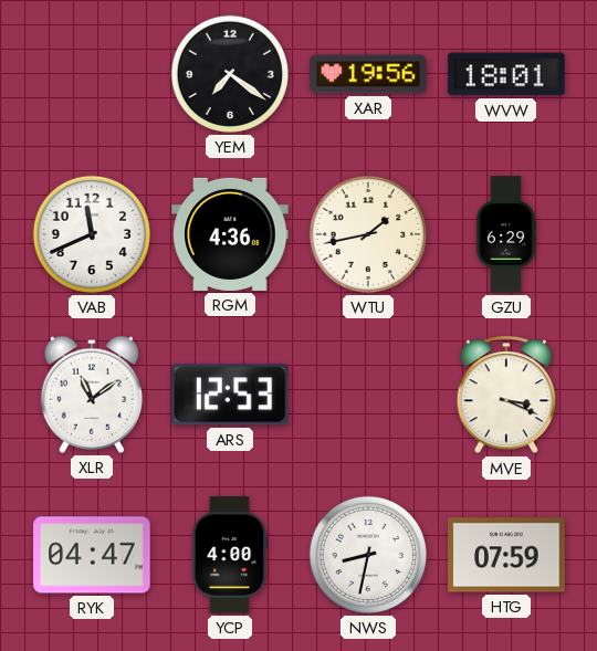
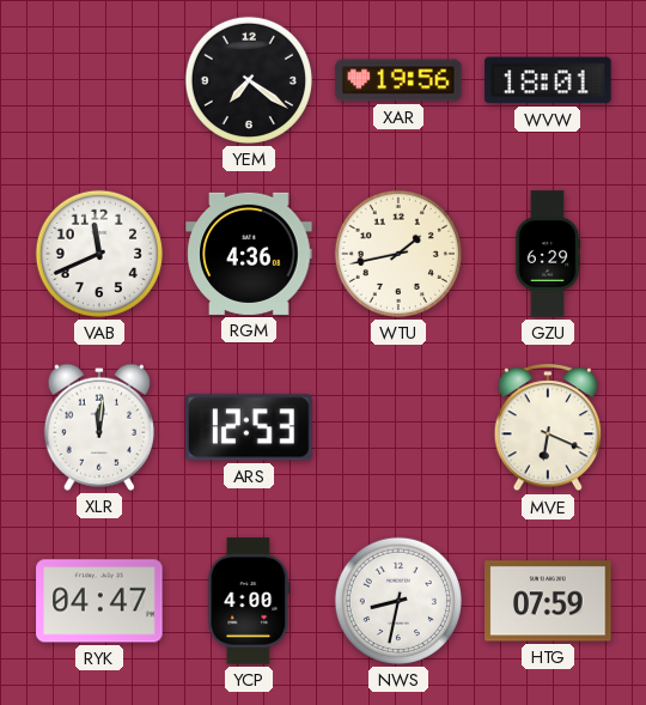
XLR: 11:09 -> 12:01 (99, 427)
MVE: 3:19 -> 6:19 (548, 429)
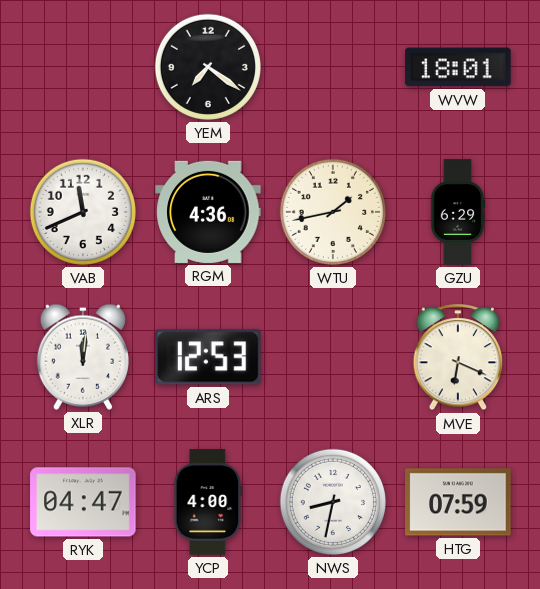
XAR: 19:56 -> none (398, 80)
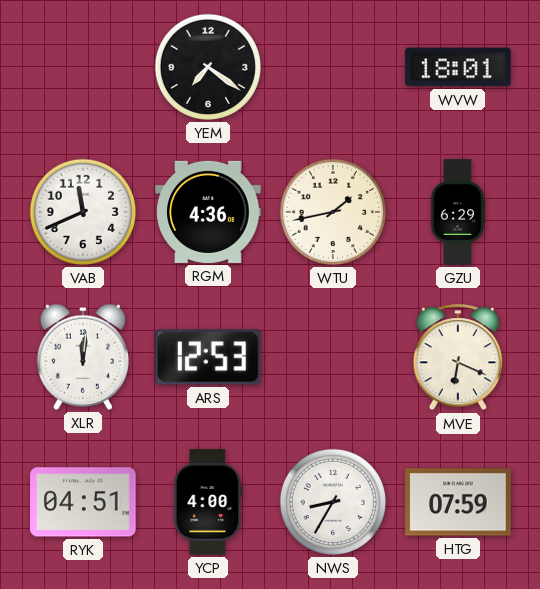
RYK: 04:47 -> 04:51 (83, 502)
NWS: 8:32 -> 8:35 (333, 502)
